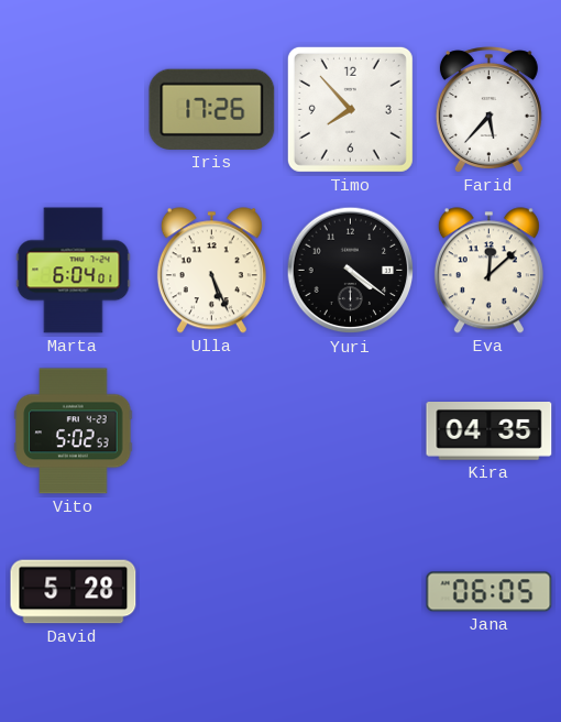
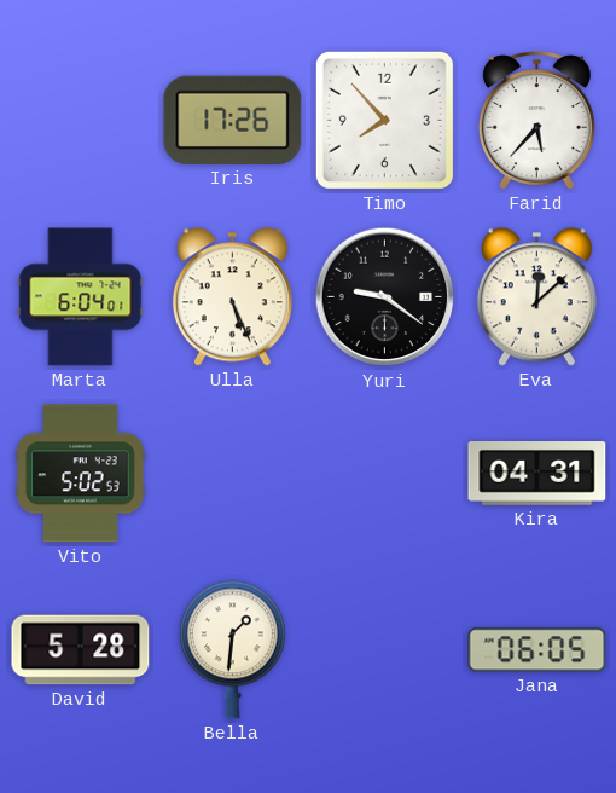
Yuri: 4:21 -> 9:21 (385, 297)
Kira: 04:35 -> 04:31 (537, 474)
Bella: none -> 1:31 (232, 650)
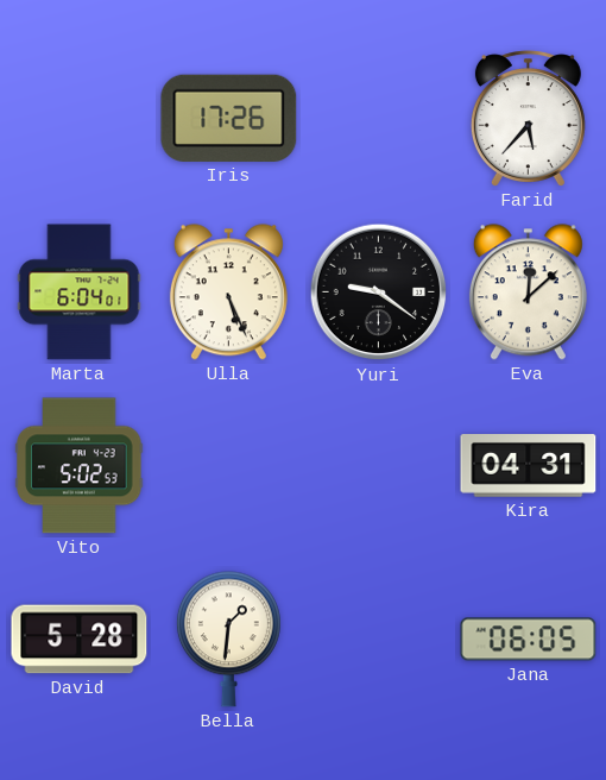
Timo: 7:53 -> none (384, 120)
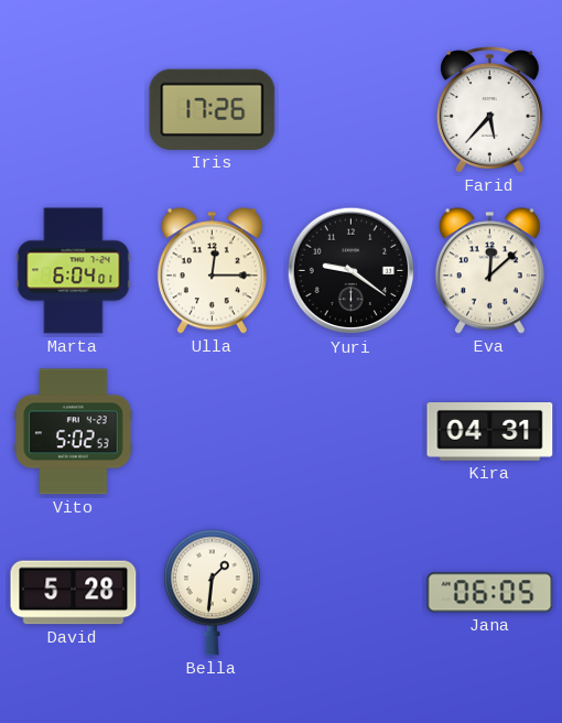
Ulla: 5:26 -> 12:15 (212, 271)
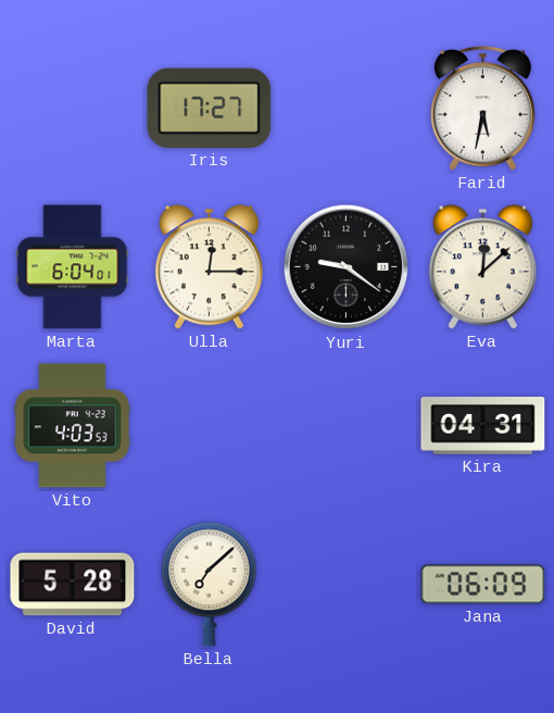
Iris: 17:26 -> 17:27 (210, 108)
Farid: 5:37 -> 5:32 (482, 109)
Vito: 5:02 -> 4:03 (73, 426)
Bella: 1:31 -> 7:08 (209, 585)
Jana: 06:05 -> 06:09 (483, 585)
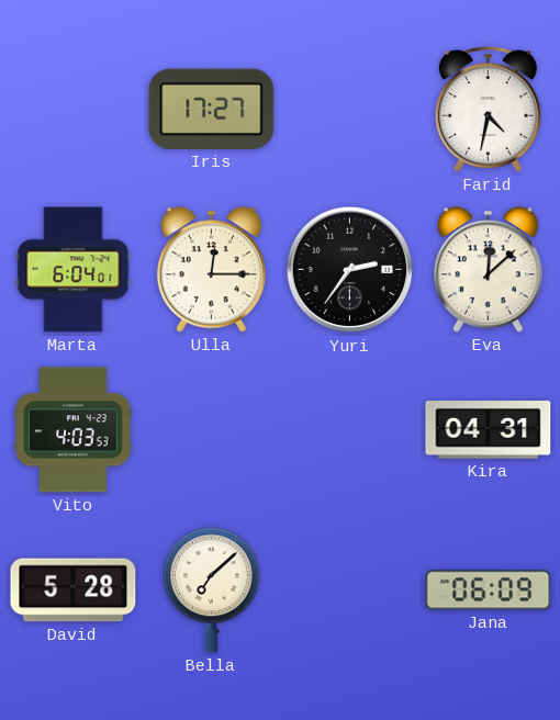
Farid: 5:32 -> 4:32 (488, 110)
Yuri: 9:21 -> 2:36 (350, 270)
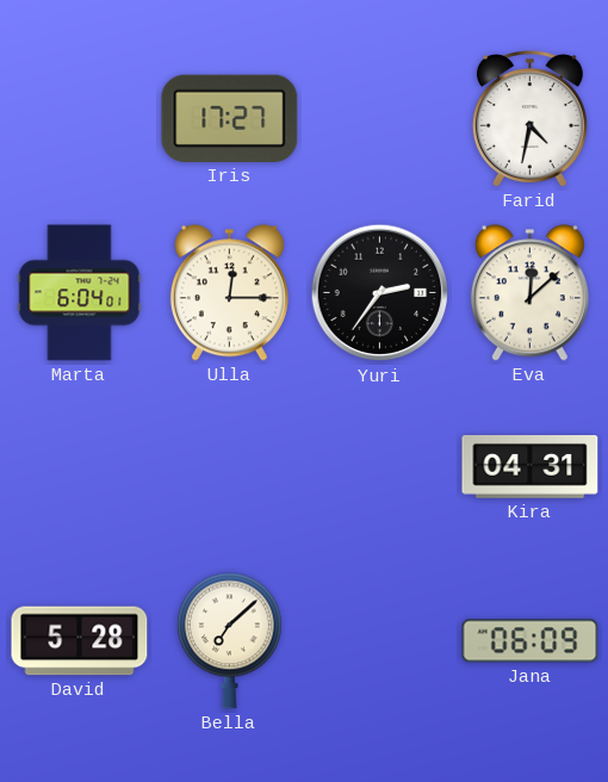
Vito: 4:03 -> none (74, 430)
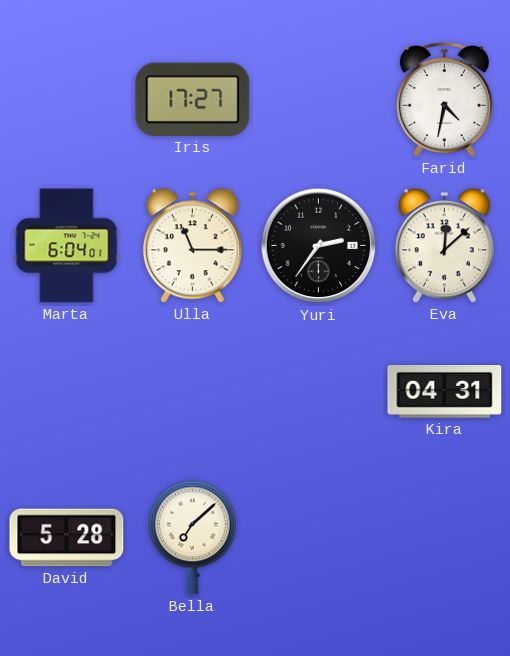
Ulla: 12:15 -> 11:15 (192, 246)
Jana: 06:09 -> none (531, 641)
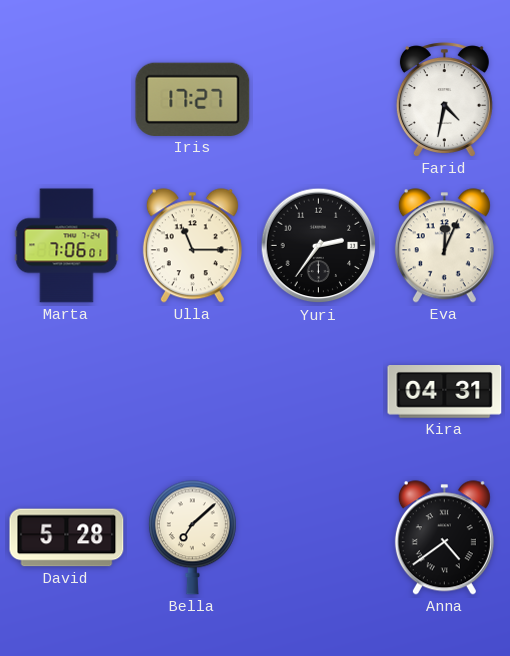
Marta: 6:04 -> 7:06 (67, 246)
Eva: 12:08 -> 12:04 (444, 246)
Anna: none -> 4:39 (444, 538)
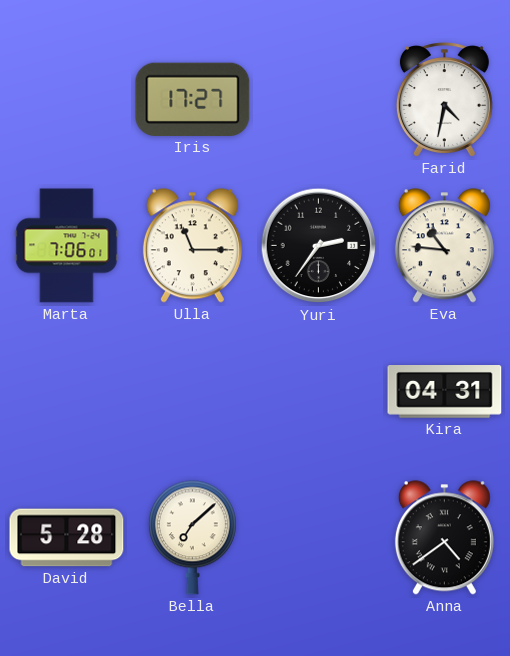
Eva: 12:04 -> 10:46 (444, 246)
